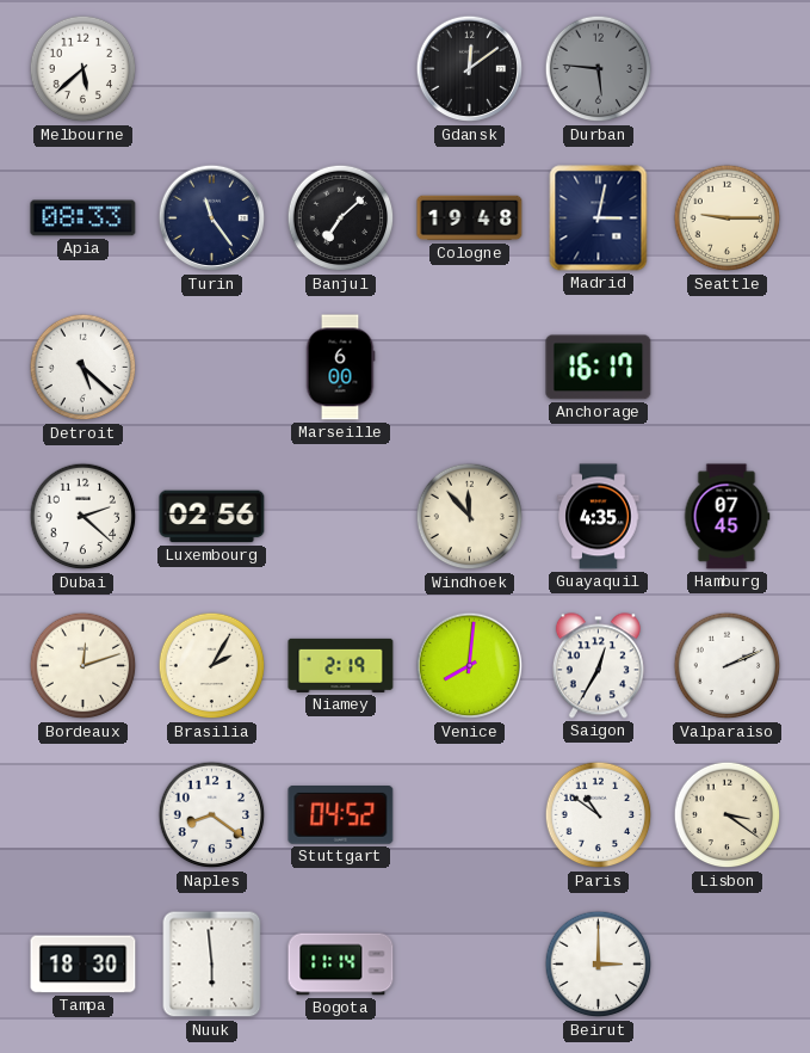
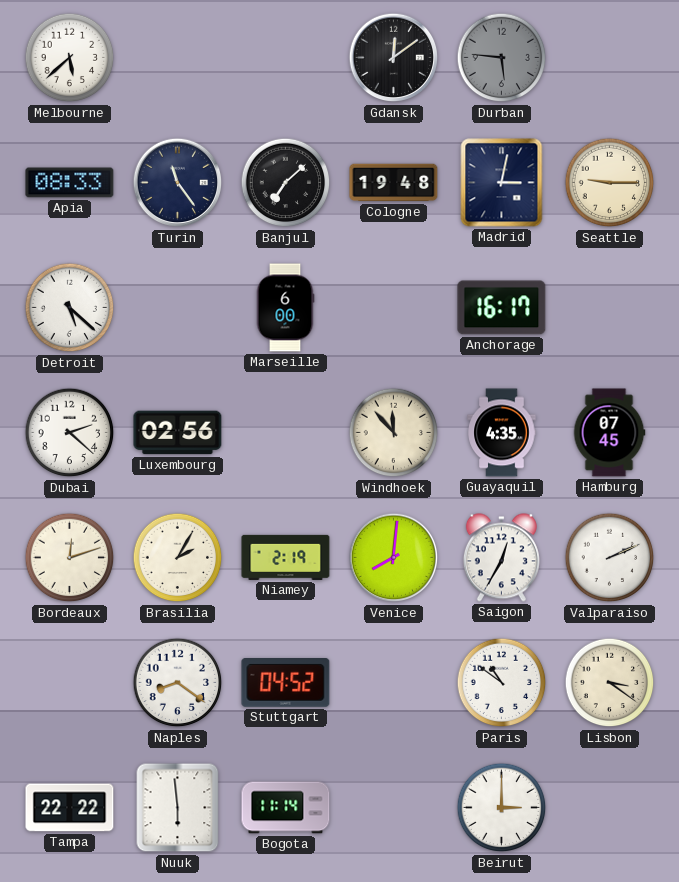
Tampa: 18:30 -> 22:22 (70, 808)
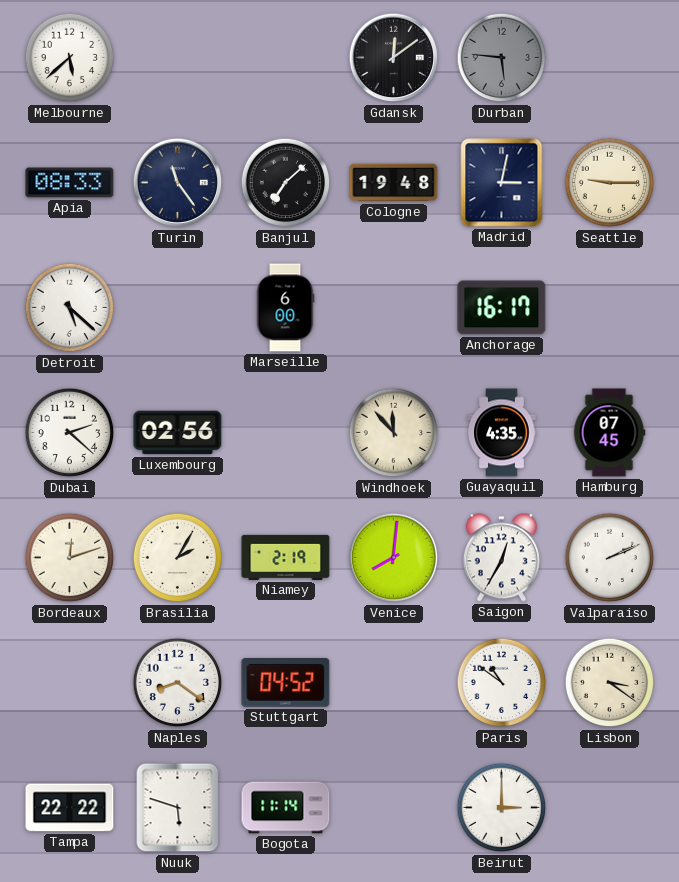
Nuuk: 5:59 -> 5:48 (178, 808)
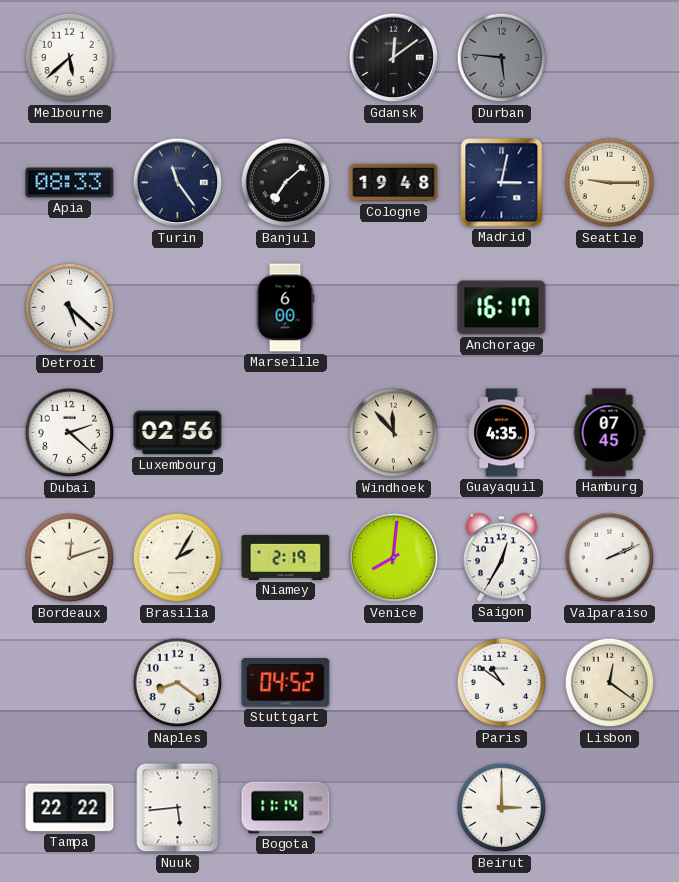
Lisbon: 3:21 -> 12:21 (610, 683)
Nuuk: 5:48 -> 5:44 (178, 808)
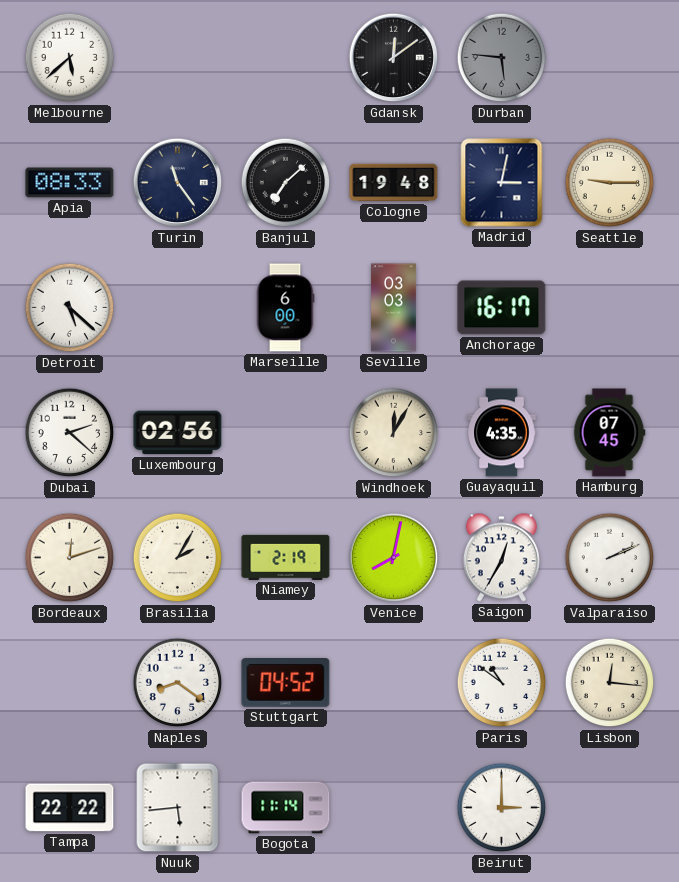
Seville: none -> 03:03 (394, 308)
Windhoek: 11:53 -> 12:05 (394, 433)
Venice: 8:01 -> 8:02 (394, 558)
Lisbon: 12:21 -> 12:16 (610, 683)
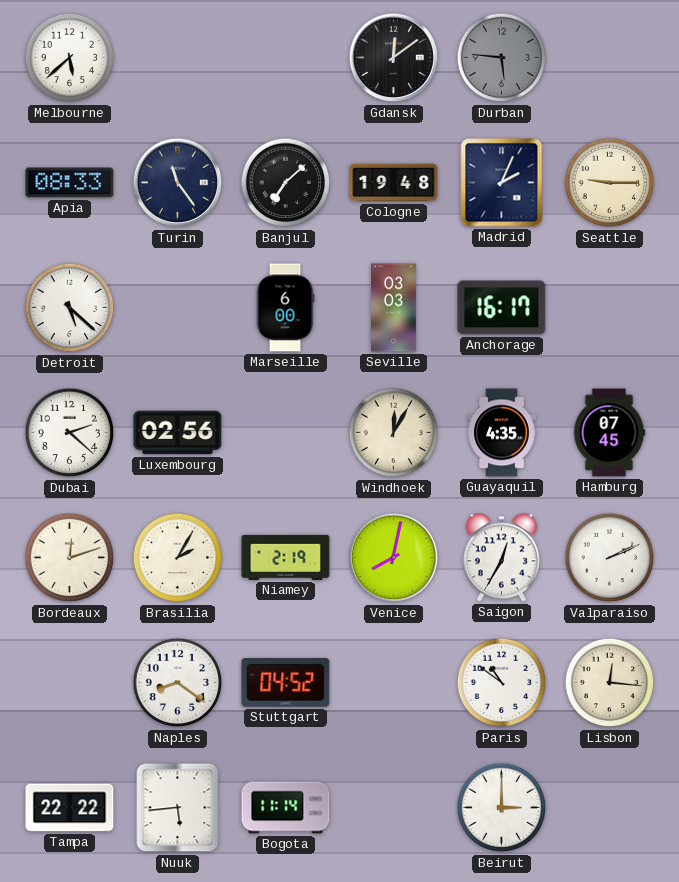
Madrid: 3:02 -> 2:04 (502, 183)
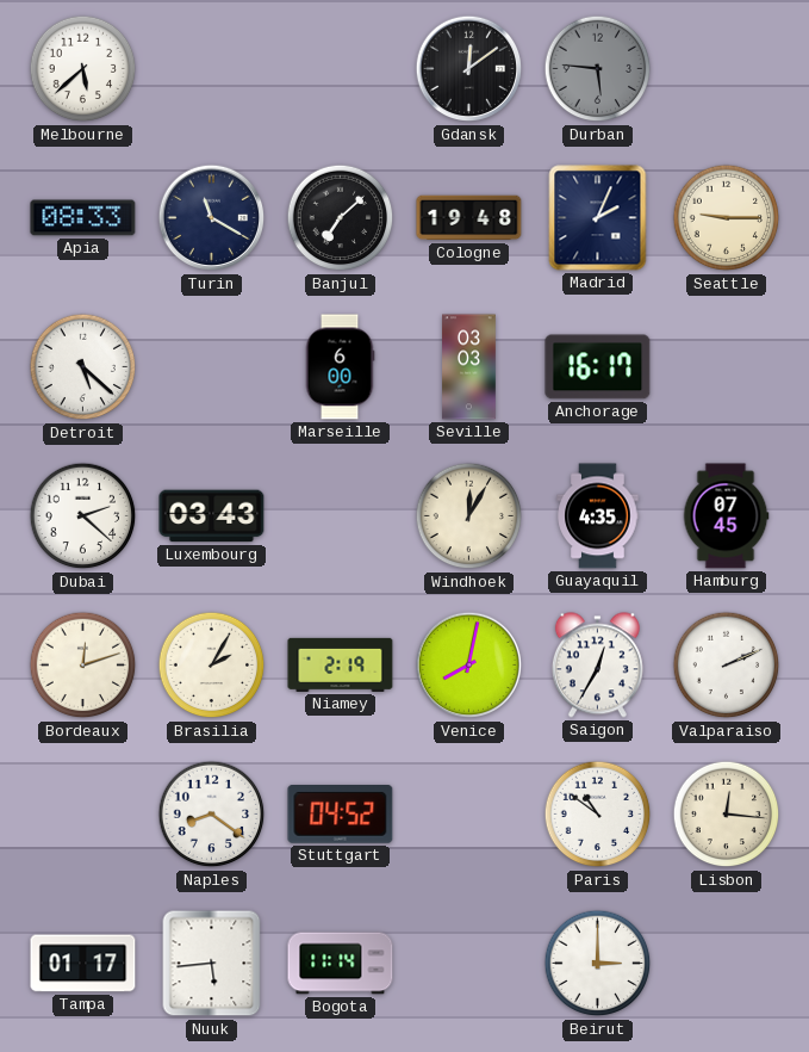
Turin: 11:24 -> 11:20 (212, 218)
Luxembourg: 02:56 -> 03:43 (212, 516)
Tampa: 22:22 -> 01:17 (83, 964)
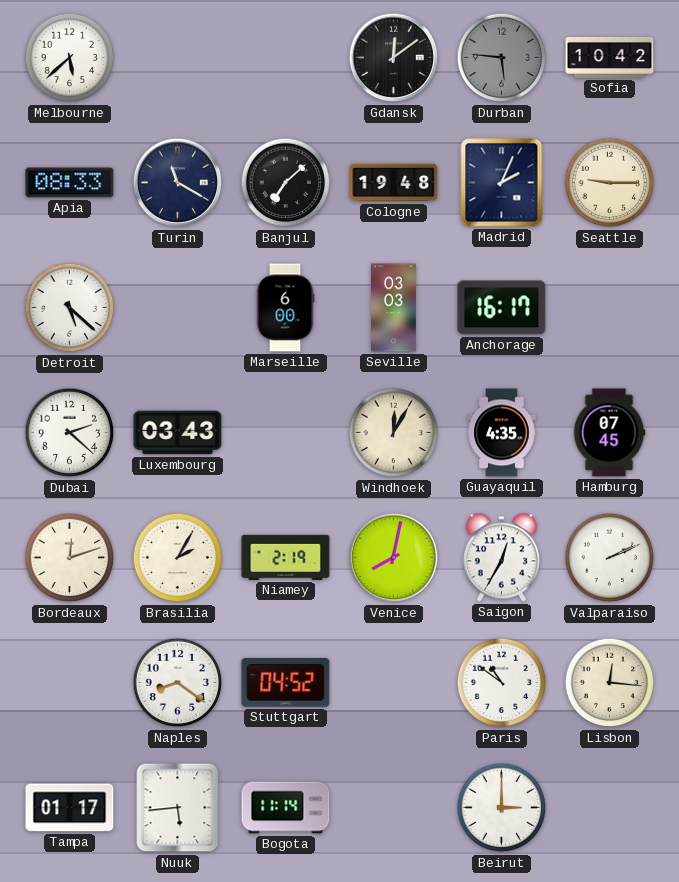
Sofia: none -> 10:42 (610, 57)
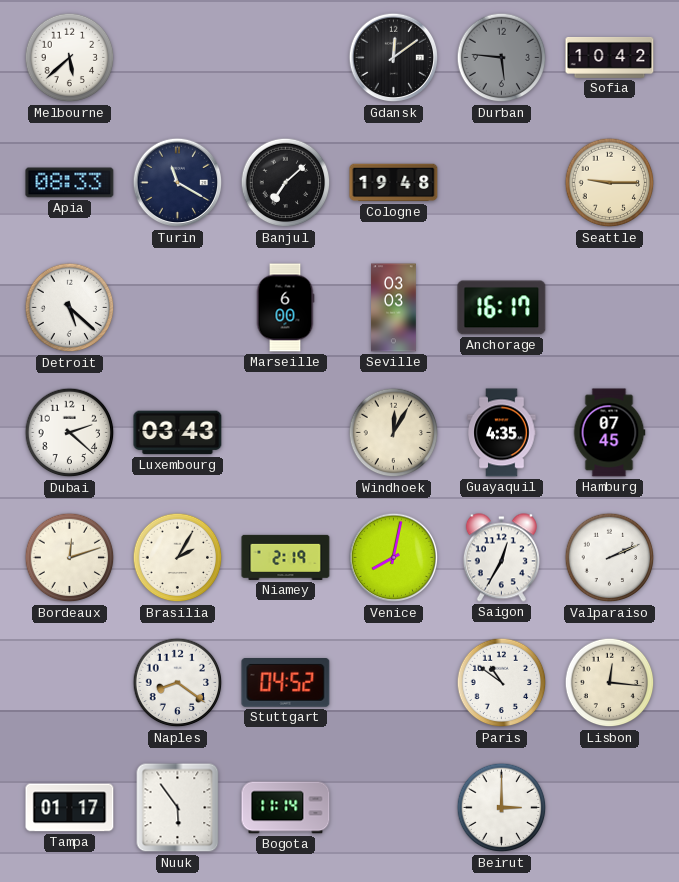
Madrid: 2:04 -> none (502, 183)
Nuuk: 5:44 -> 5:54 (178, 808)
